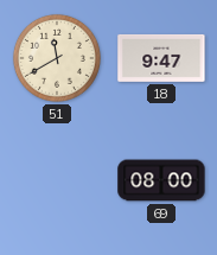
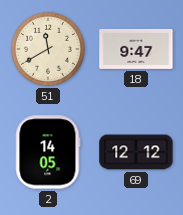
2: none -> 14:05 (48, 152)
69: 08:00 -> 12:12 (136, 152)
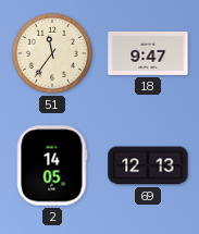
51: 11:40 -> 11:36 (52, 53)
69: 12:12 -> 12:13 (148, 165)
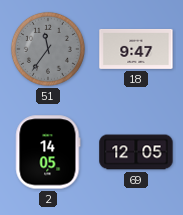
51 dial: cream -> grey (48, 49)
69: 12:13 -> 12:05 (136, 152)
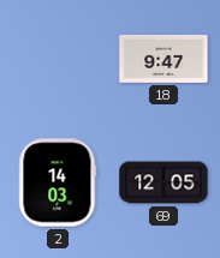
51: 11:36 -> none (48, 49)
2: 14:05 -> 14:03 (58, 182)
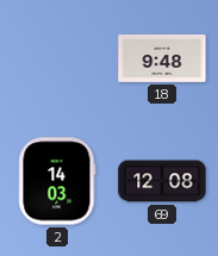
18: 9:47 -> 9:48 (162, 58)
69: 12:05 -> 12:08 (162, 181)
